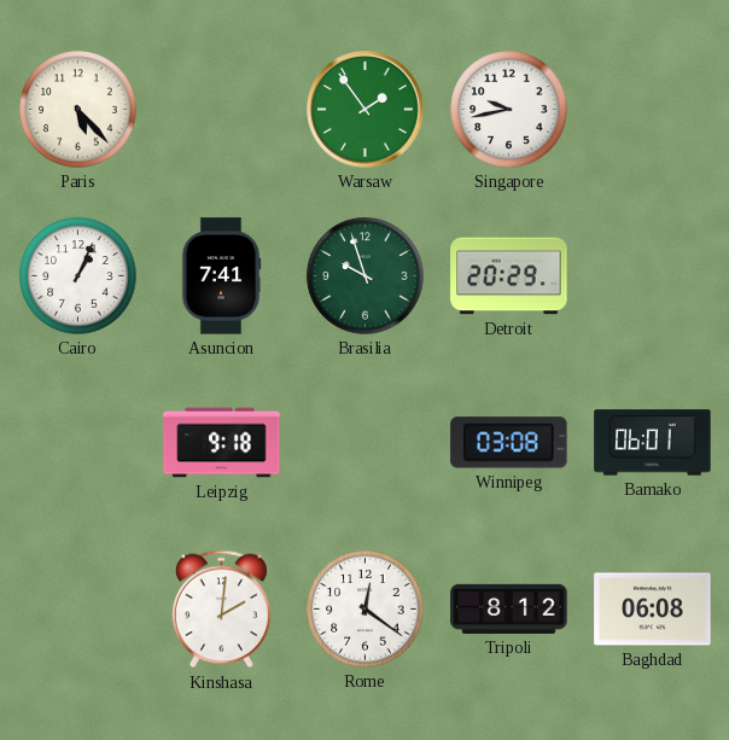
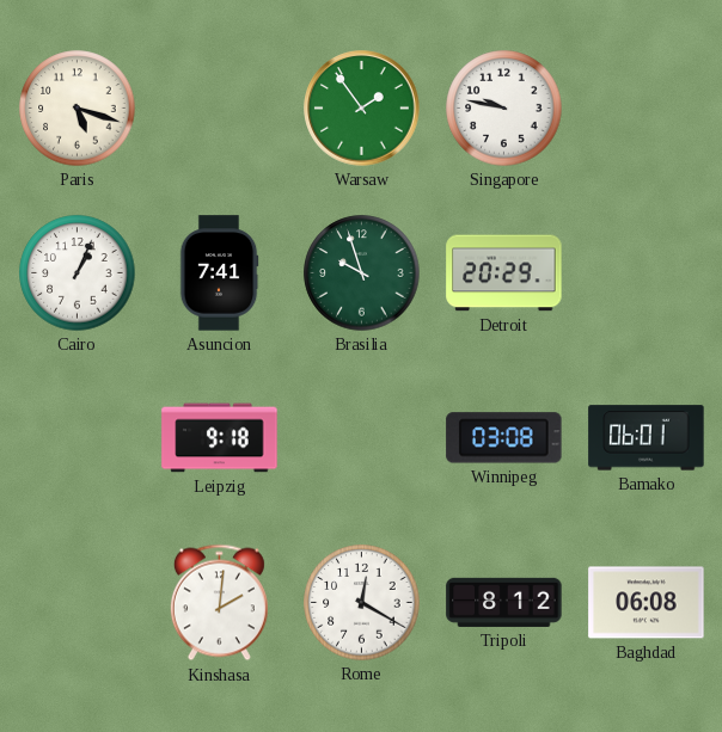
Paris: 5:23 -> 5:18 (78, 109)
Singapore: 9:43 -> 9:47 (504, 109)
Rome: 12:21 -> 12:20 (362, 603)
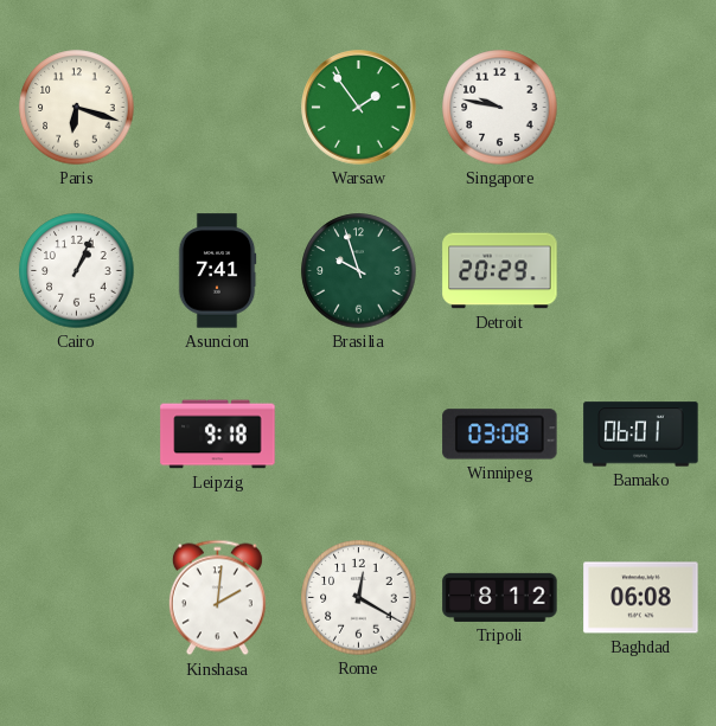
Paris: 5:18 -> 6:18 (77, 108)
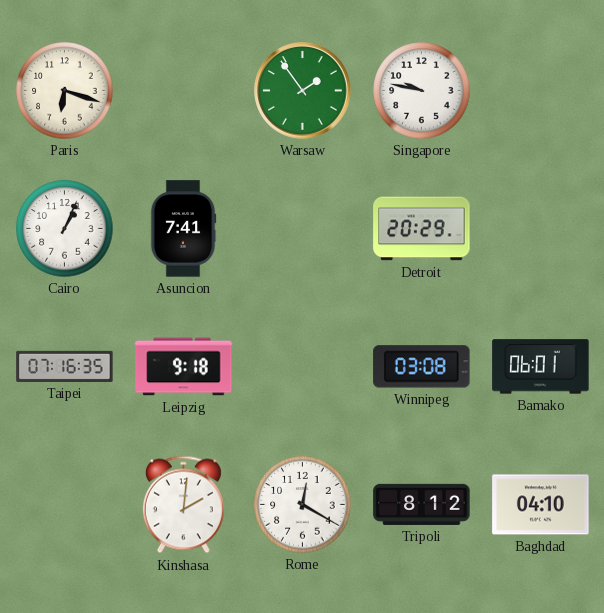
Brasilia: 9:57 -> none (359, 271)
Taipei: none -> 07:16 (65, 366)
Baghdad: 06:08 -> 04:10 (541, 505)
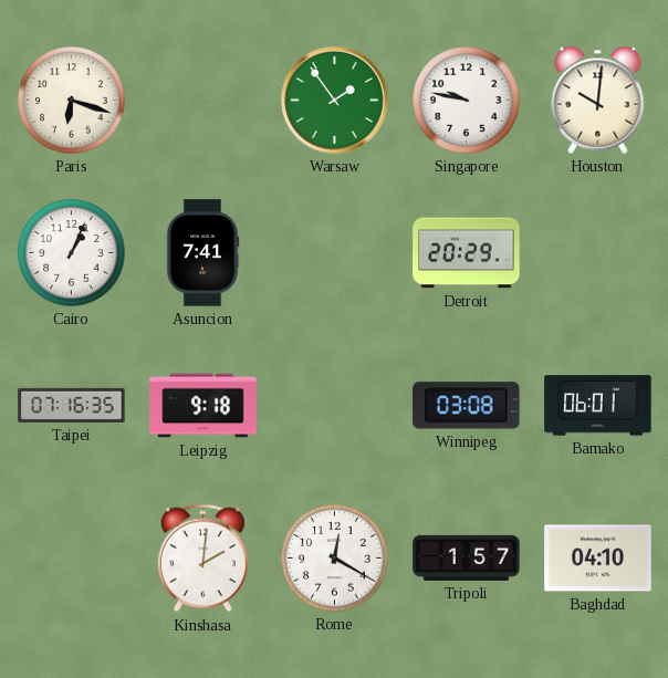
Houston: none -> 10:01 (598, 100)
Tripoli: 8:12 -> 1:57 (467, 557)
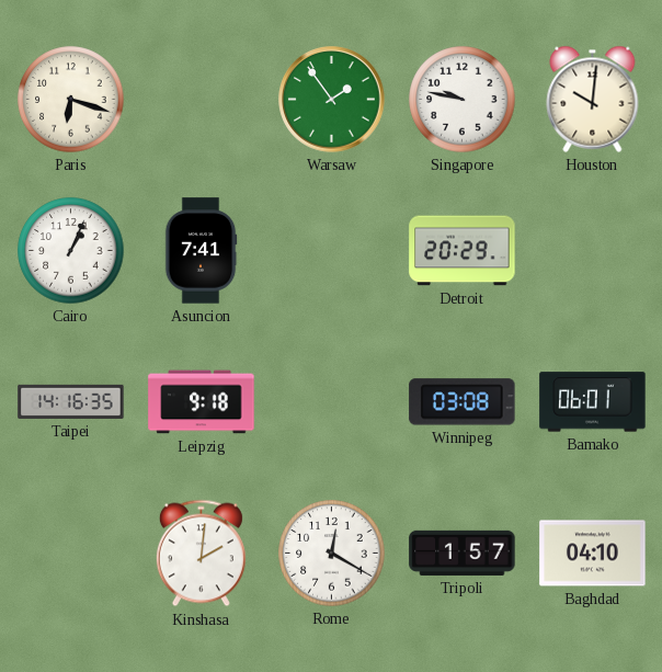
Taipei: 07:16 -> 14:16 (71, 401)
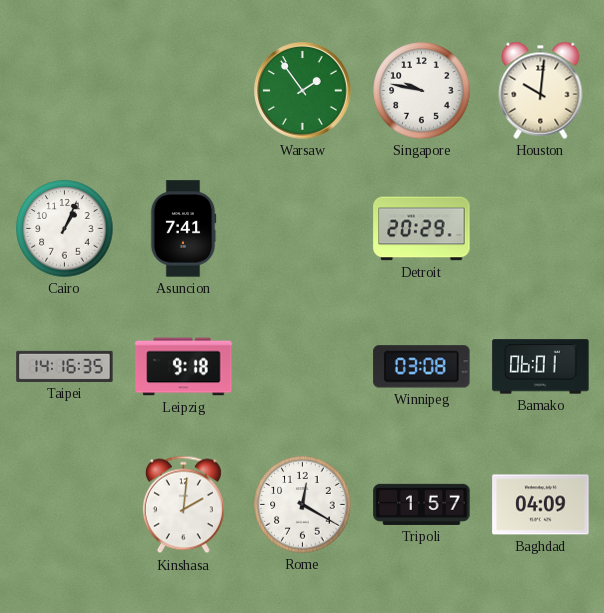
Paris: 6:18 -> none (71, 100)
Baghdad: 04:10 -> 04:09 (541, 505)
